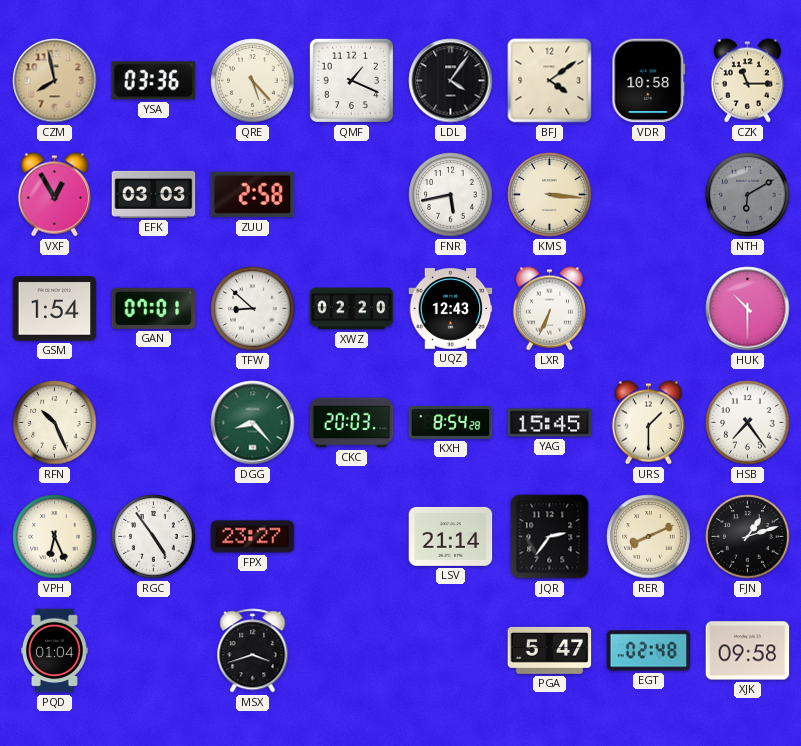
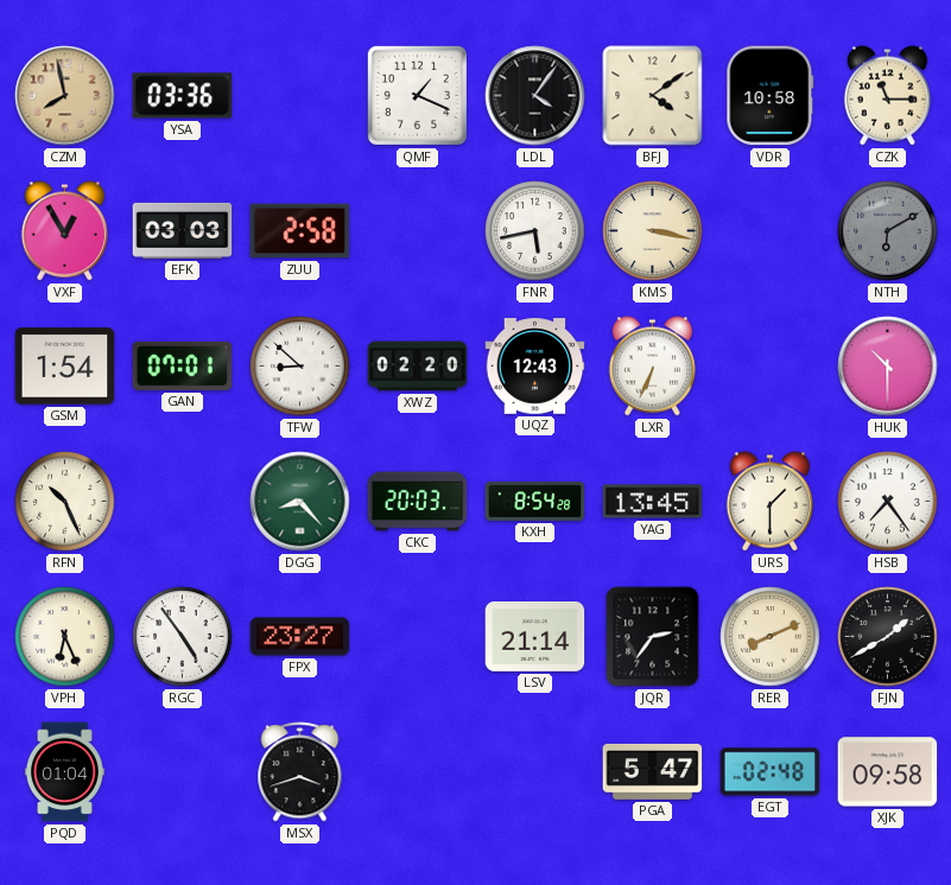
QRE: 5:23 -> none (253, 81)
KMS: 3:16 -> 3:17 (653, 231)
YAG: 15:45 -> 13:45 (653, 502)
FJN: 1:12 -> 1:40 (888, 637)
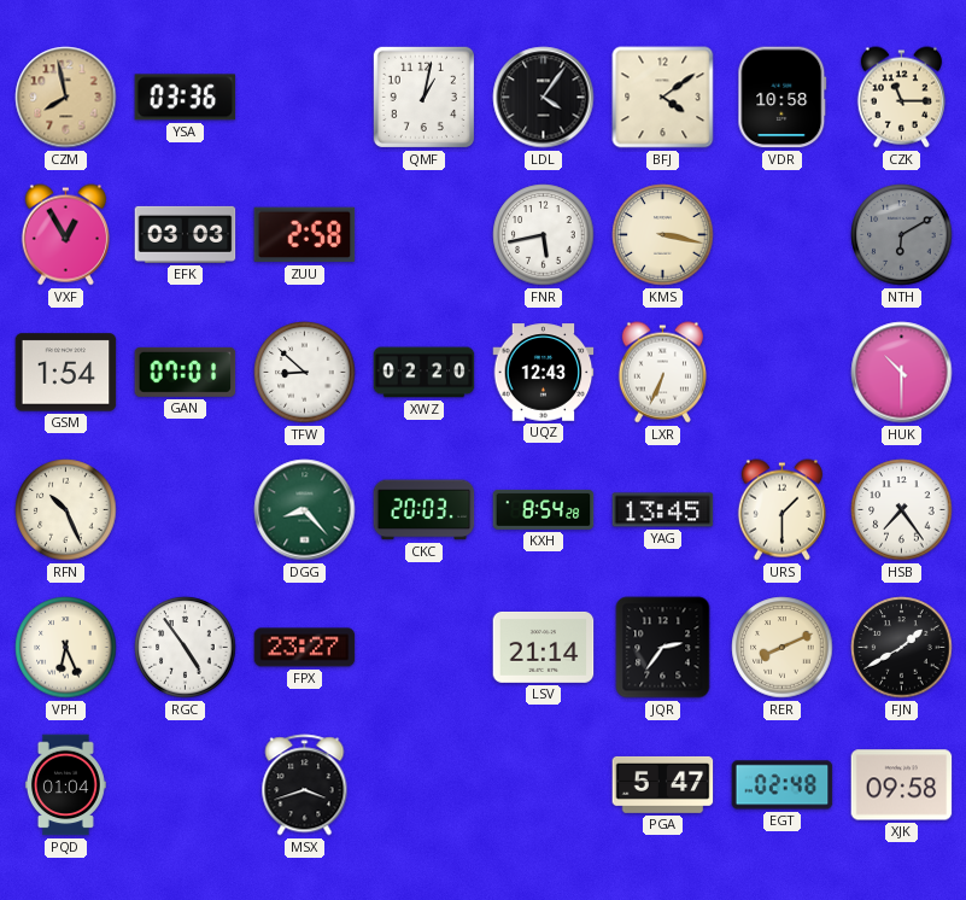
QMF: 1:19 -> 1:02 (423, 97)
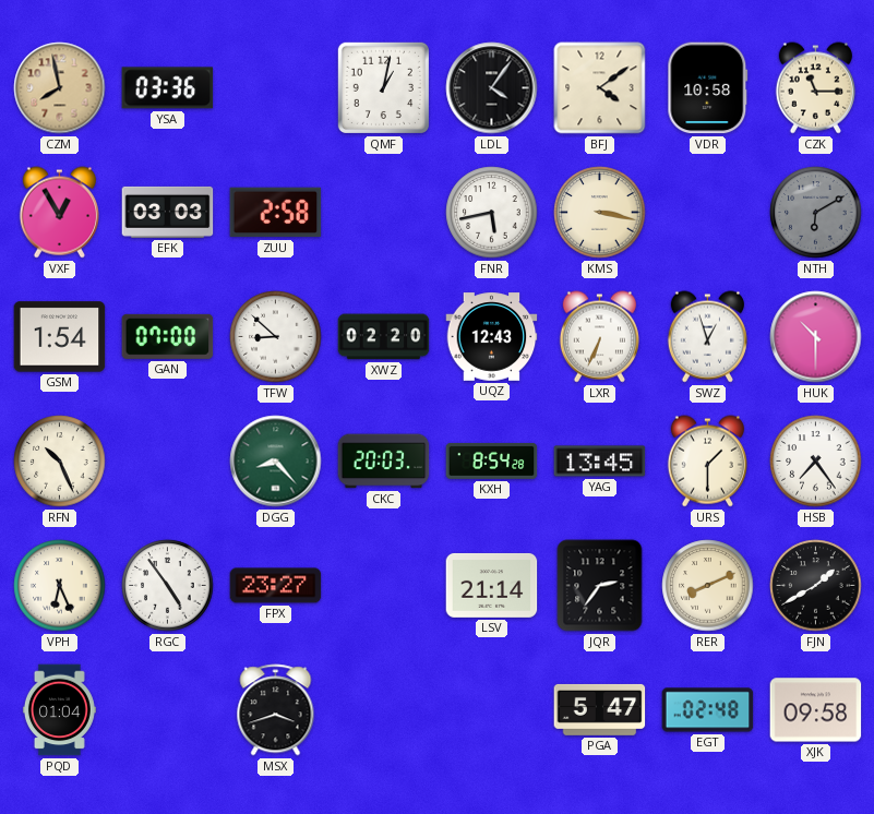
GAN: 07:01 -> 07:00 (168, 336)
SWZ: none -> 12:57 (707, 337)
